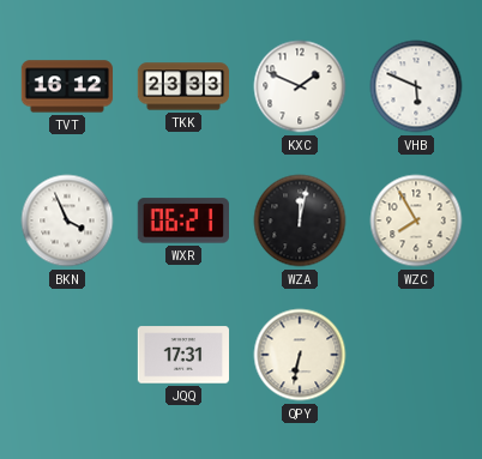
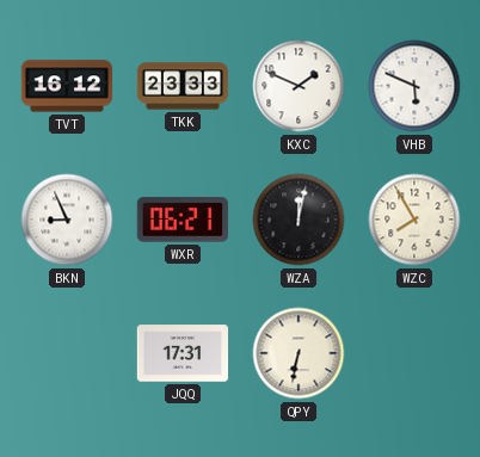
BKN: 3:56 -> 8:56 (67, 220)
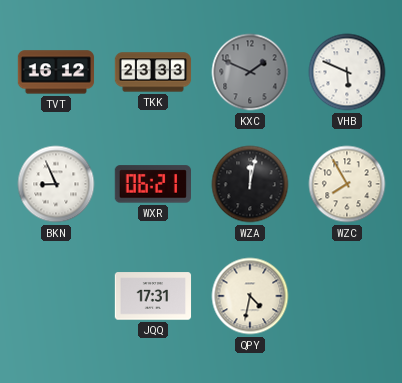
KXC dial: white -> grey (250, 72)
QPY: 6:32 -> 4:32 (250, 296)
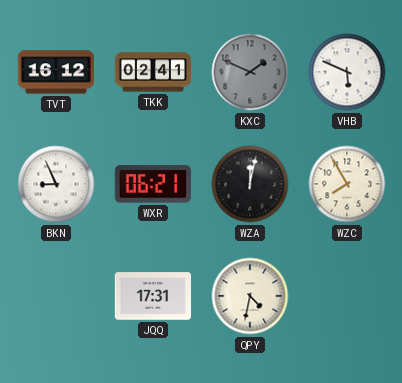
TKK: 23:33 -> 02:41 (153, 72)
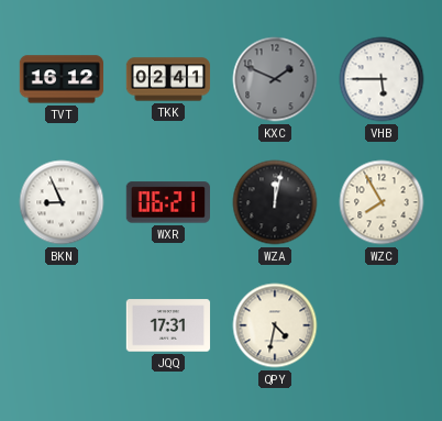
VHB: 5:49 -> 5:45 (382, 79)
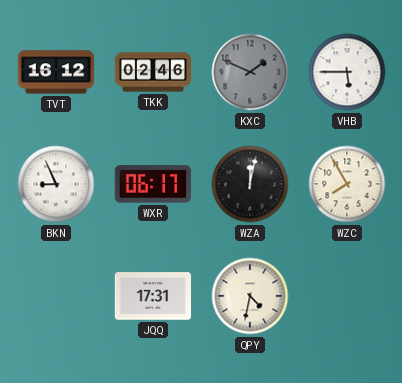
TKK: 02:41 -> 02:46 (153, 72)
WXR: 06:21 -> 06:17 (152, 184)
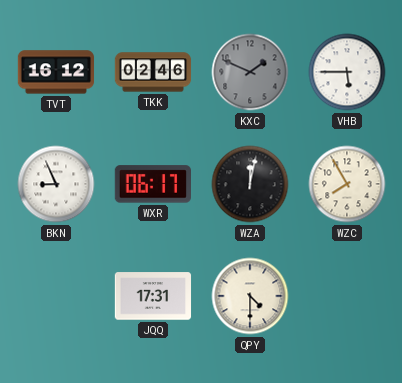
QPY: 4:32 -> 4:30 (250, 296)
